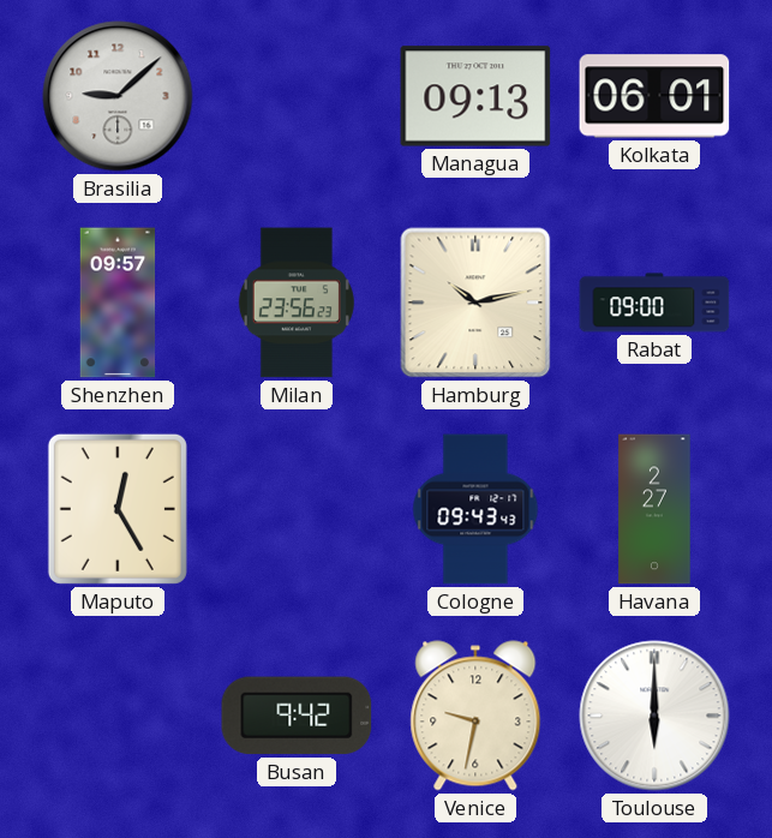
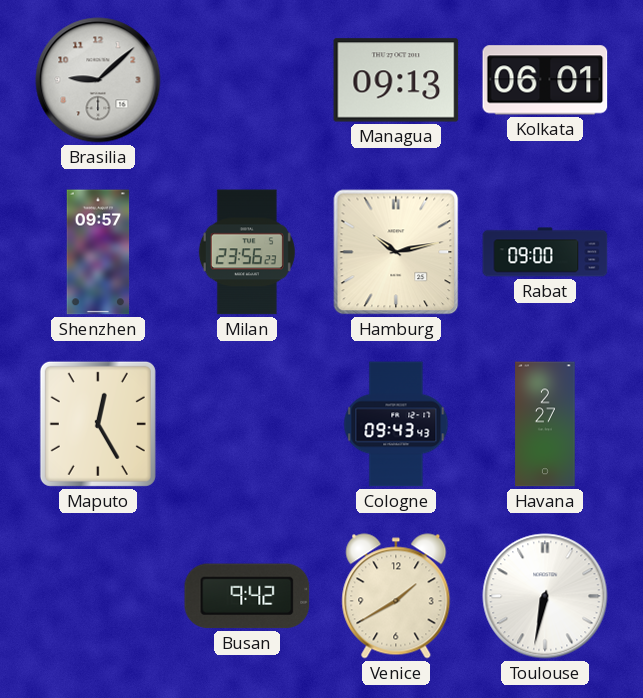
Venice: 9:32 -> 1:40 (396, 596)
Toulouse: 6:00 -> 6:32 (545, 596)
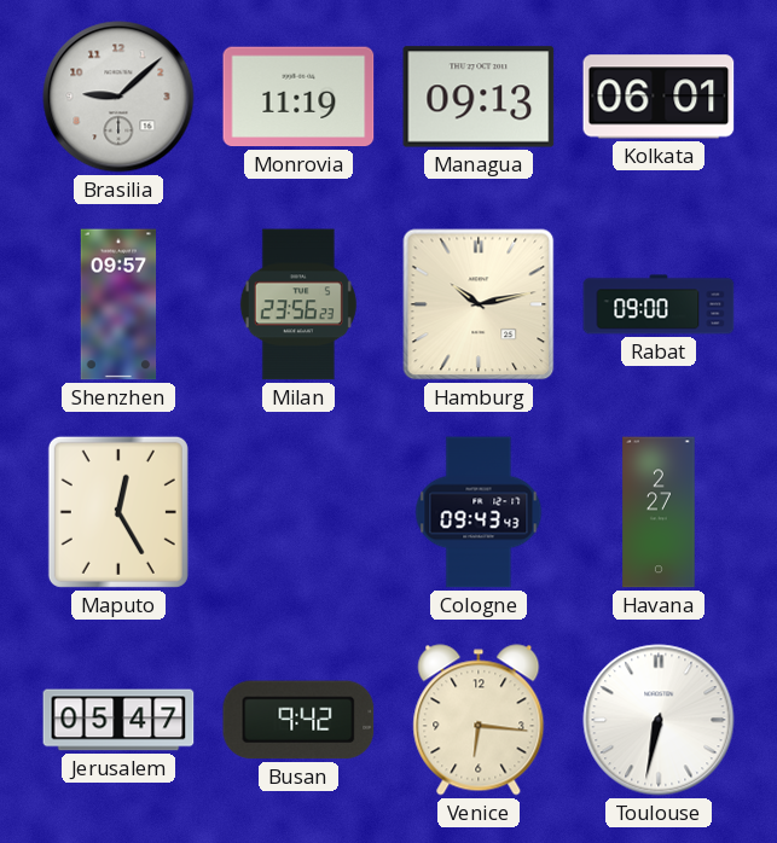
Monrovia: none -> 11:19 (298, 97)
Jerusalem: none -> 05:47 (118, 720)
Venice: 1:40 -> 6:16 (479, 720)
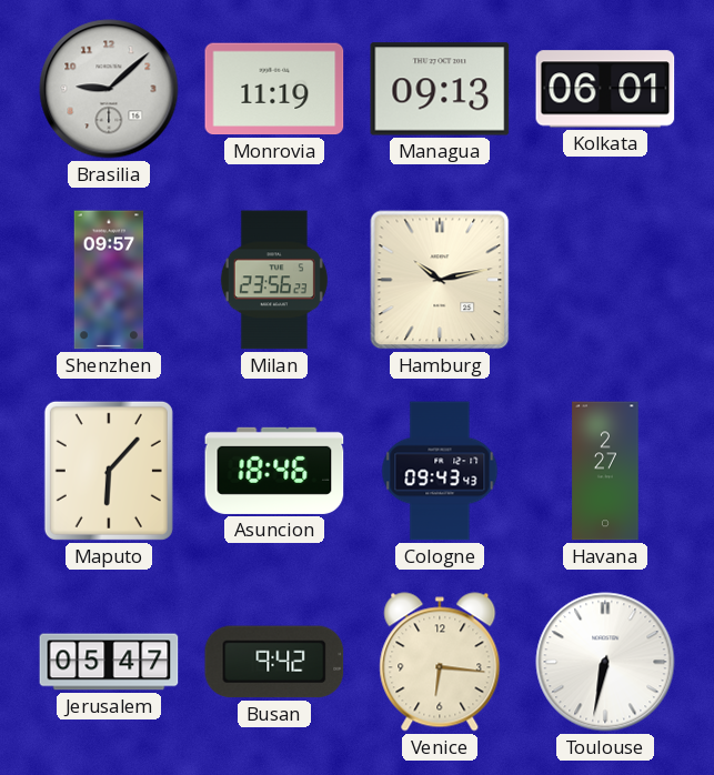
Rabat: 09:00 -> none (659, 304)
Maputo: 12:25 -> 6:07 (109, 471)
Asuncion: none -> 18:46 (274, 471)
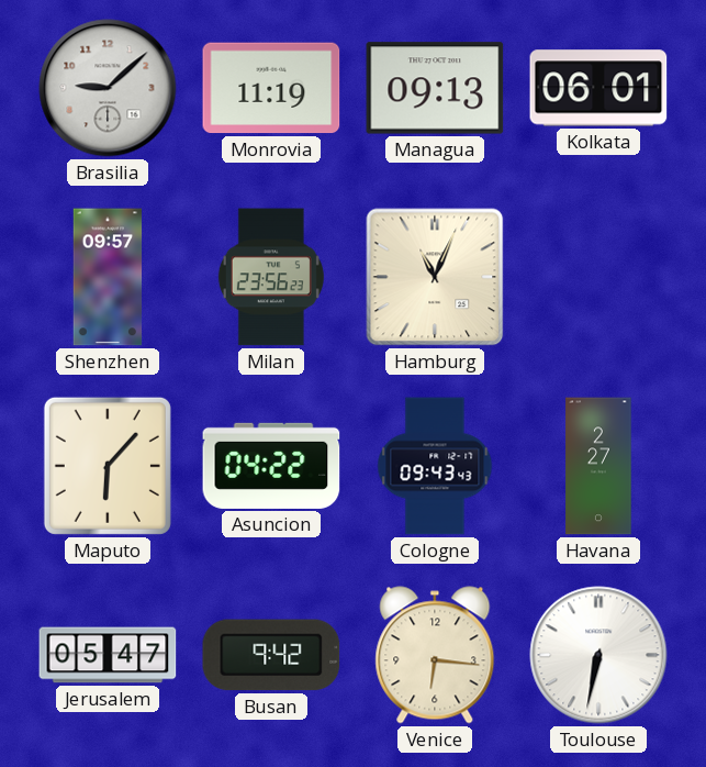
Hamburg: 10:13 -> 11:04 (435, 277)
Asuncion: 18:46 -> 04:22 (271, 466)
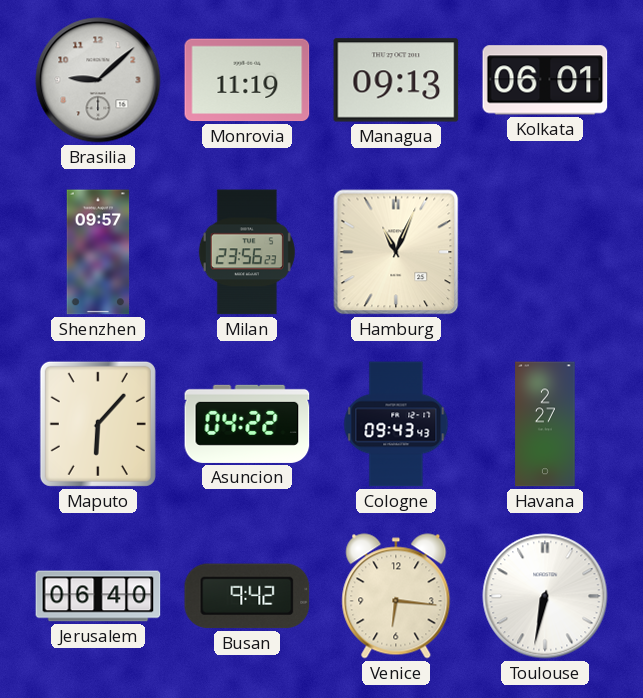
Jerusalem: 05:47 -> 06:40 (98, 596)
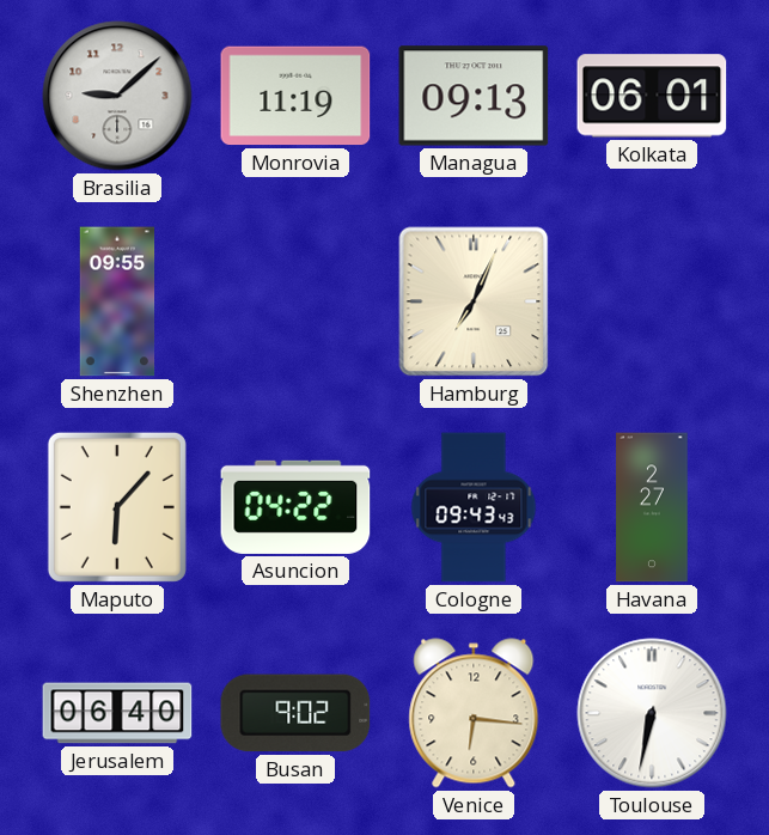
Shenzhen: 09:57 -> 09:55 (117, 301)
Milan: 23:56 -> none (247, 252)
Hamburg: 11:04 -> 7:04 (474, 301)
Busan: 9:42 -> 9:02 (295, 713)
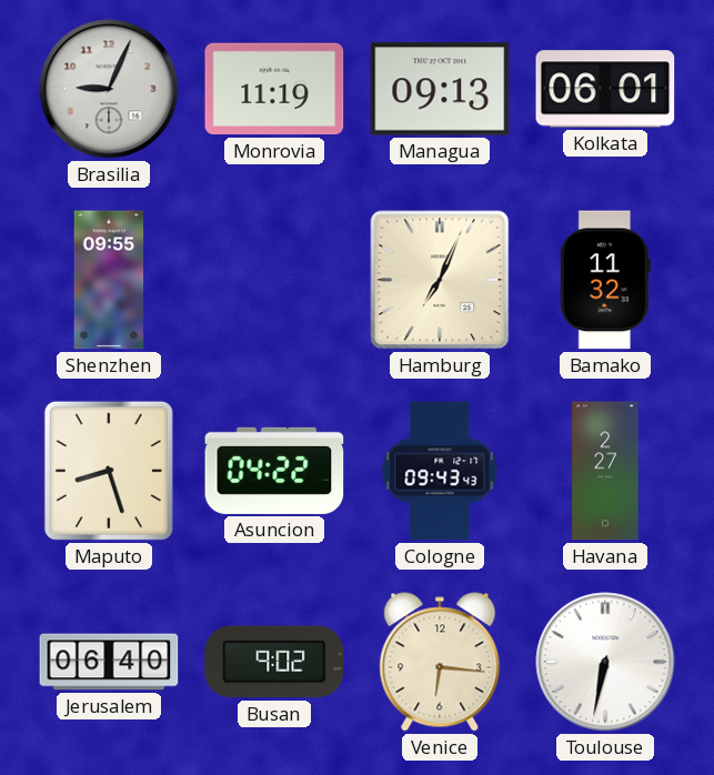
Brasilia: 9:08 -> 9:04 (109, 89)
Bamako: none -> 11:32 (605, 280)
Maputo: 6:07 -> 8:27 (109, 471)
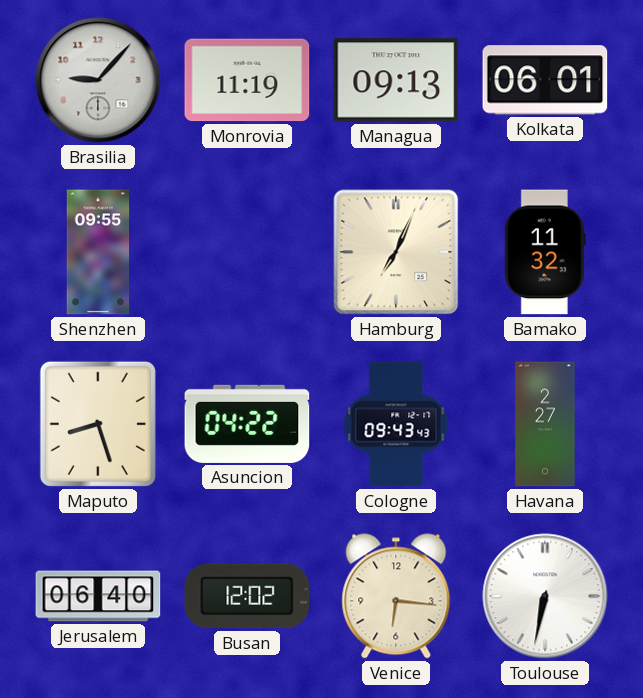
Brasilia: 9:04 -> 9:07 (98, 80)
Busan: 9:02 -> 12:02 (247, 596)
